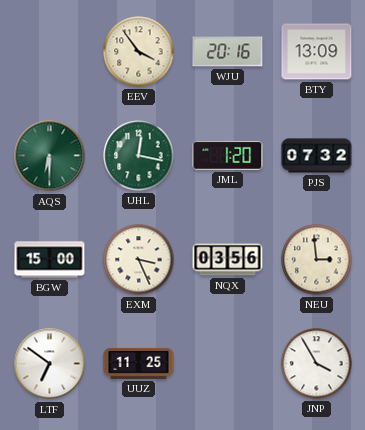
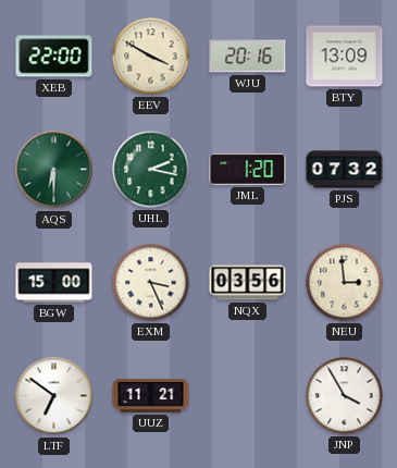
XEB: none -> 22:00 (54, 57)
EEV: 3:54 -> 3:50 (151, 57)
UHL: 12:17 -> 2:17 (151, 170)
UUZ: 11:25 -> 11:21 (151, 395)
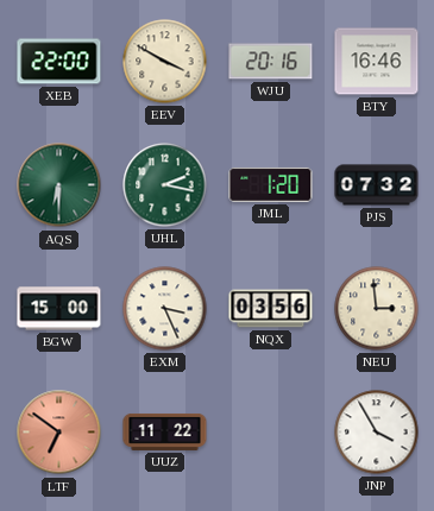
BTY: 13:09 -> 16:46 (377, 62)
LTF dial: white -> salmon (59, 433)
UUZ: 11:21 -> 11:22 (165, 431)
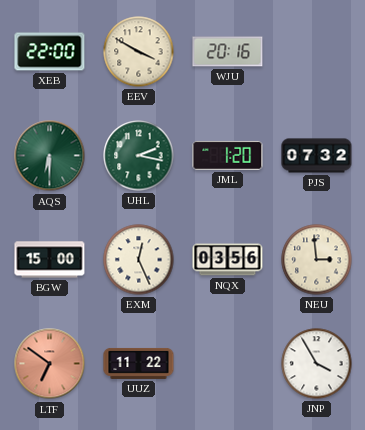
BTY: 16:46 -> none (377, 62)
EXM: 3:26 -> 12:26 (139, 260)
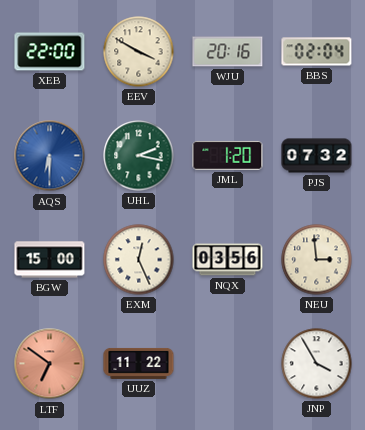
BBS: none -> 02:04 (317, 52)
AQS dial: green -> blue (50, 156)
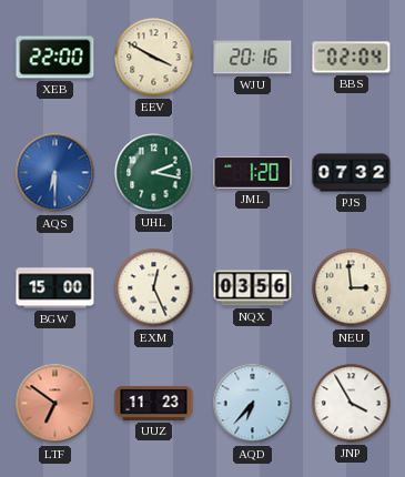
UUZ: 11:22 -> 11:23 (154, 403)
AQD: none -> 6:37 (253, 404)
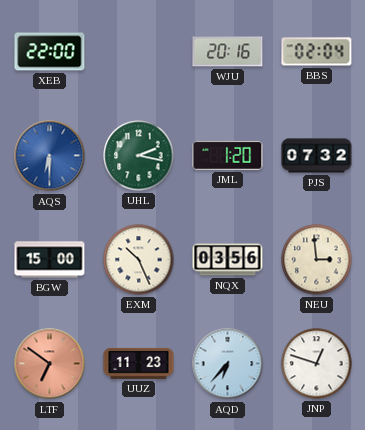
EEV: 3:50 -> none (154, 58)
EXM: 12:26 -> 10:26 (139, 260)
JNP: 3:55 -> 12:48 (317, 364)
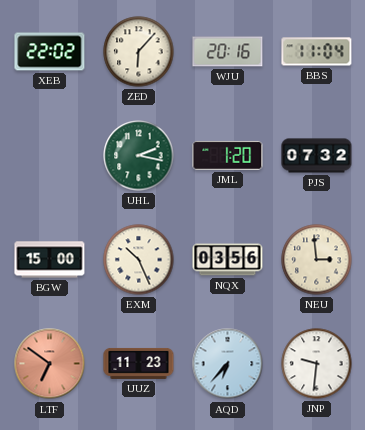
XEB: 22:00 -> 22:02 (50, 52)
ZED: none -> 6:07 (139, 52)
BBS: 02:04 -> 11:04 (317, 52)
AQS: 6:30 -> none (50, 156)
JNP: 12:48 -> 9:31 (317, 364)
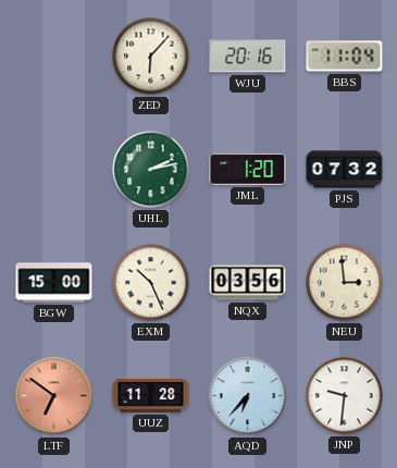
XEB: 22:02 -> none (50, 52)
UHL: 2:17 -> 2:13 (151, 170)
UUZ: 11:23 -> 11:28 (151, 395)
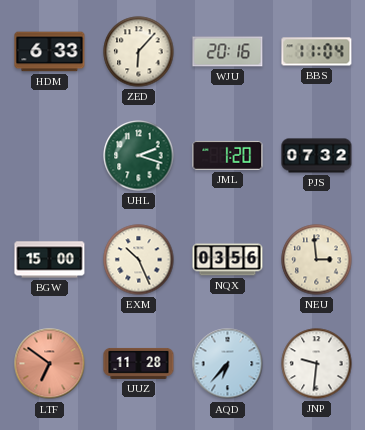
HDM: none -> 6:33 (50, 52)
UHL: 2:13 -> 2:18 (139, 156)
